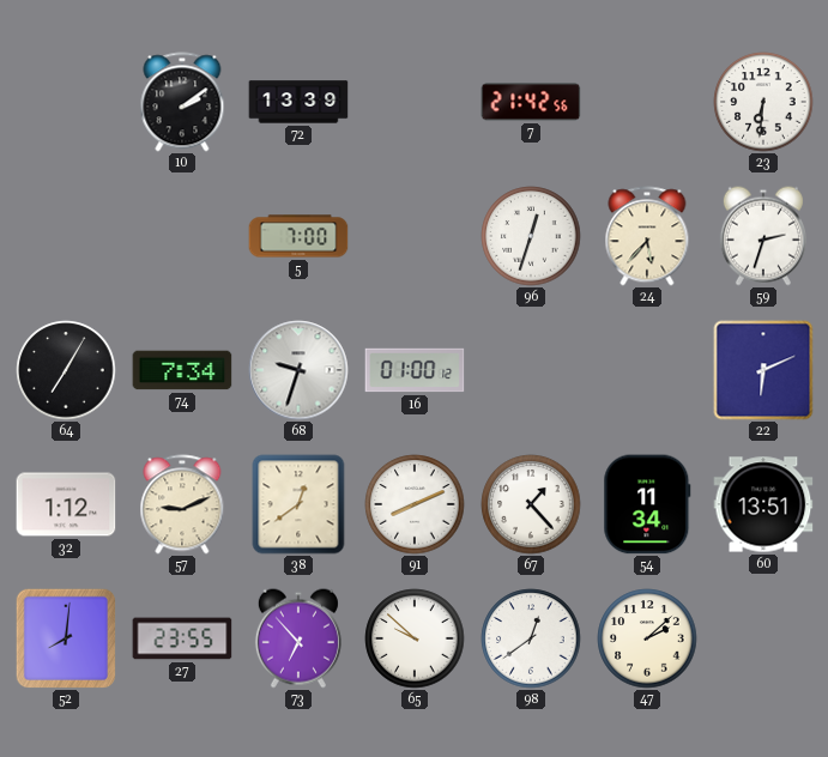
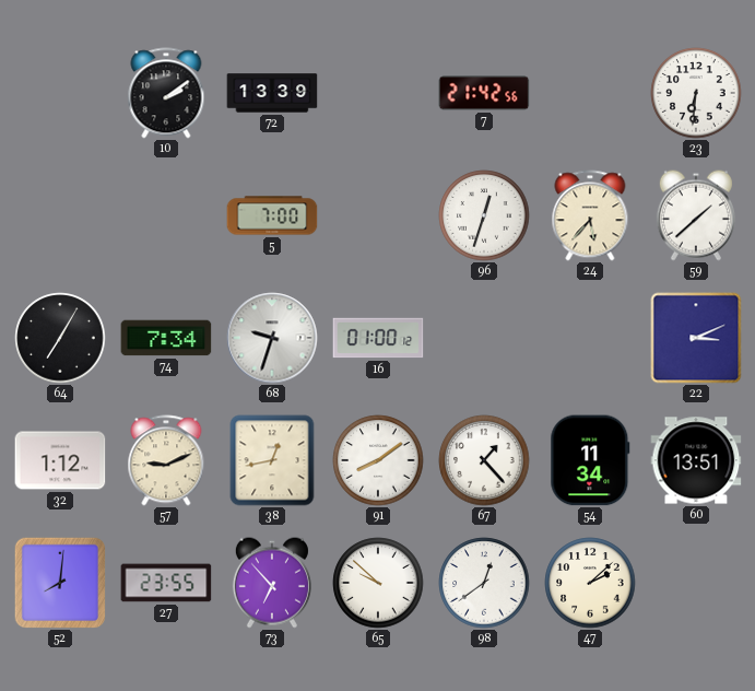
59: 2:33 -> 1:38 (696, 215)
22: 6:11 -> 3:11 (696, 338)
38: 12:39 -> 12:43 (272, 460)
91: 8:11 -> 8:09 (378, 460)
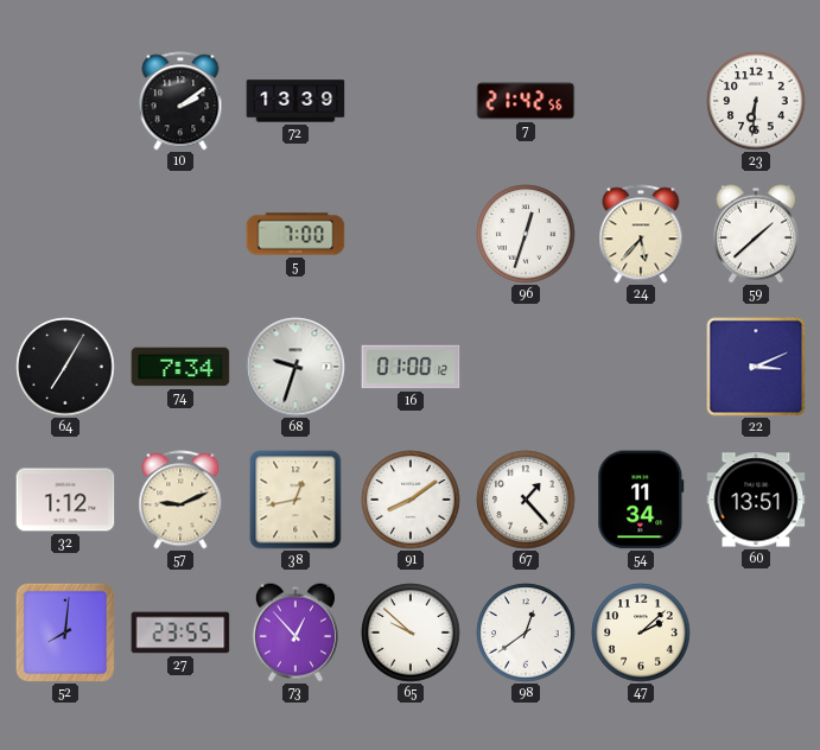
73: 6:53 -> 12:53 (295, 633)
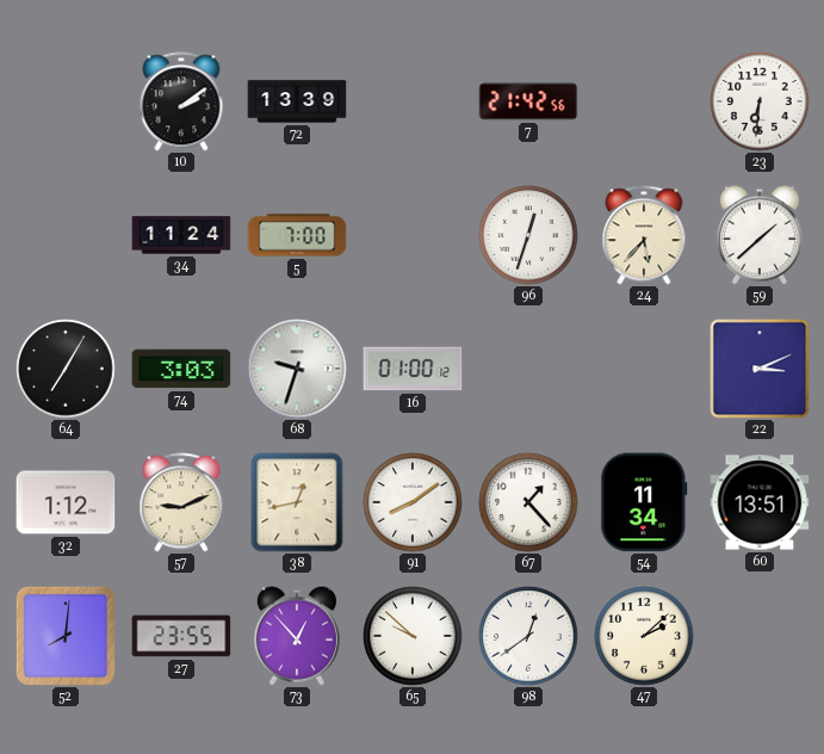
34: none -> 11:24 (181, 235)
74: 7:34 -> 3:03 (181, 369)
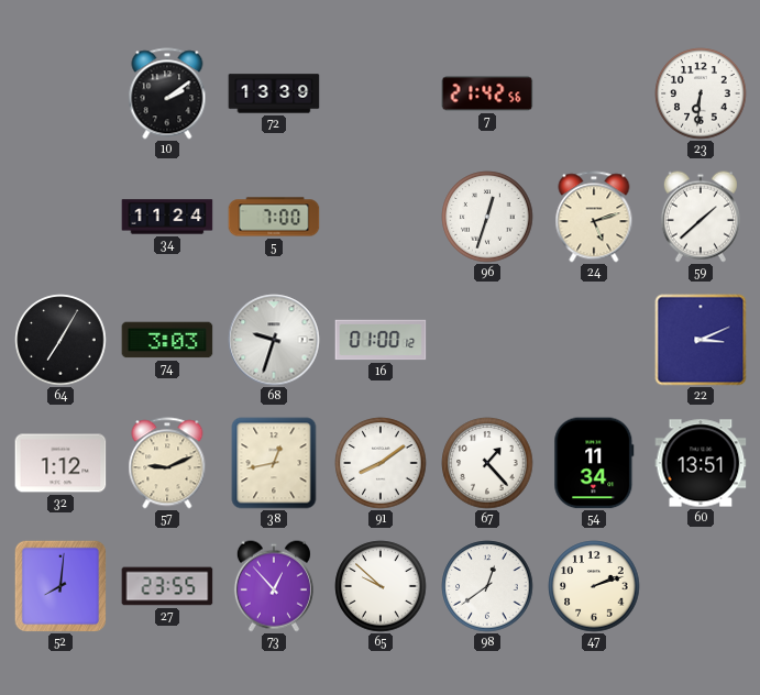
24: 5:37 -> 5:12 (594, 217)
47: 2:08 -> 2:12 (594, 586)
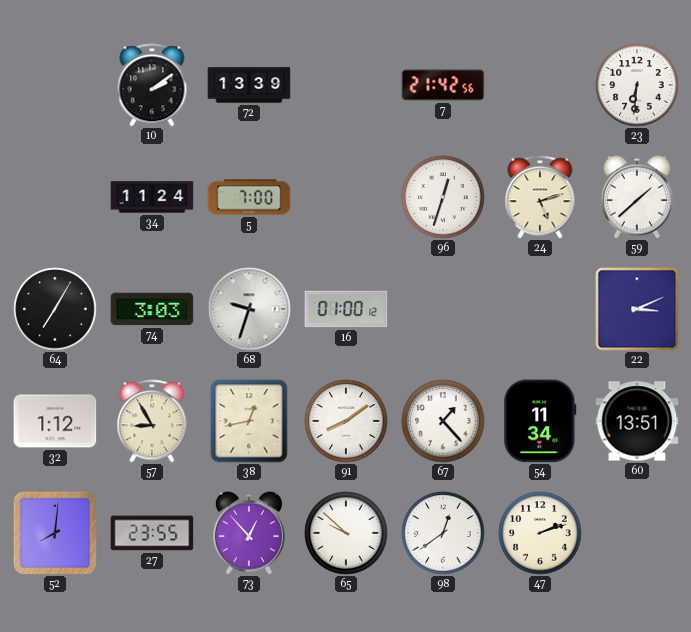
57: 9:11 -> 8:55 (152, 421)
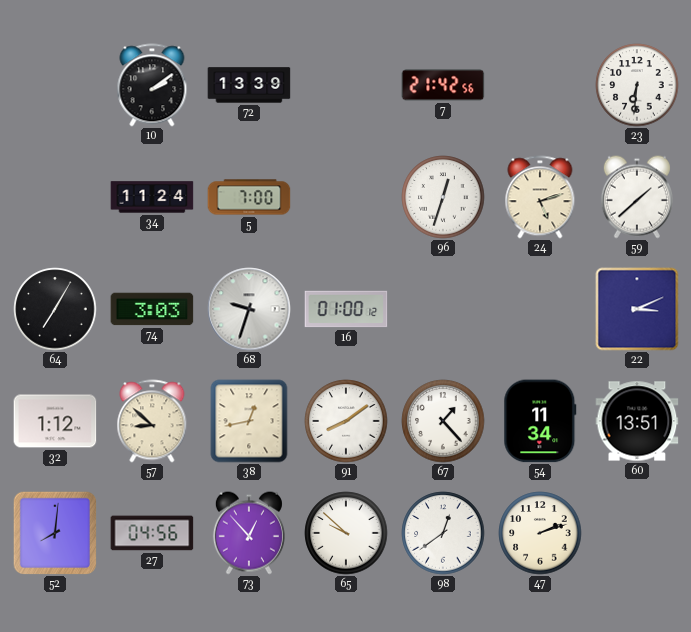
57: 8:55 -> 8:52 (152, 421)
27: 23:55 -> 04:56 (152, 533)
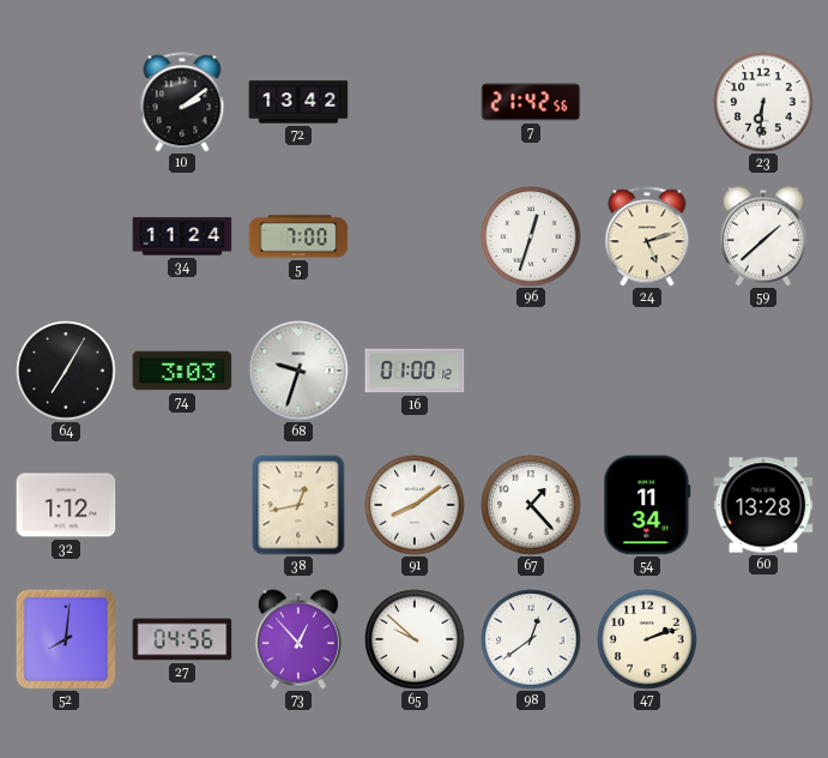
72: 13:39 -> 13:42 (298, 102)
22: 3:11 -> none (637, 309)
57: 8:52 -> none (152, 421)
60: 13:51 -> 13:28 (763, 505)
